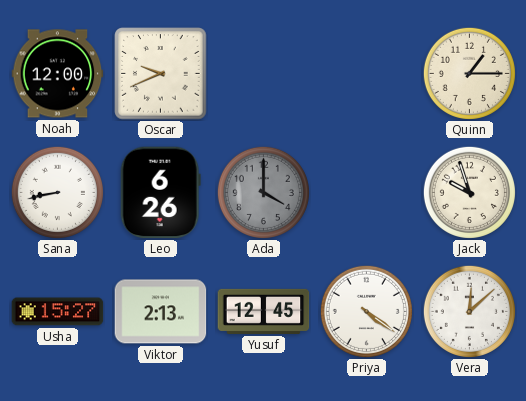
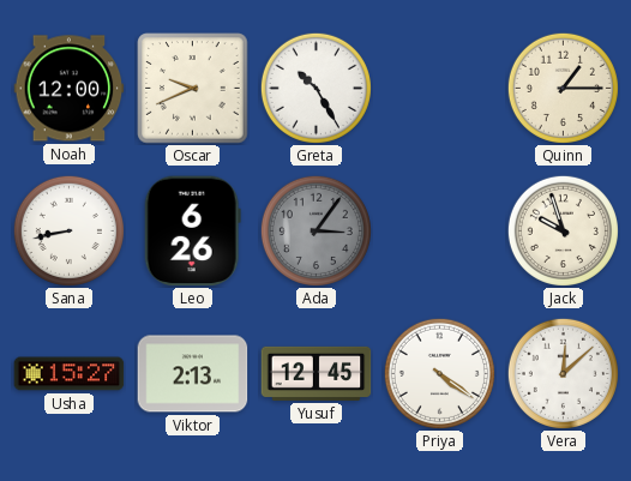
Greta: none -> 10:25 (315, 88)
Ada: 4:00 -> 3:06 (315, 230)
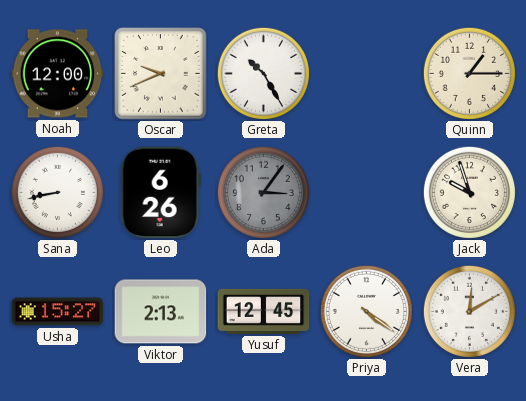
Vera: 12:08 -> 12:10 (469, 311)
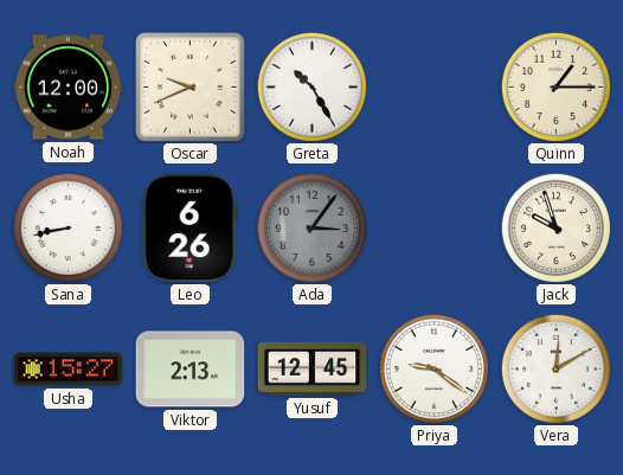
Priya: 4:21 -> 9:21 (433, 368)
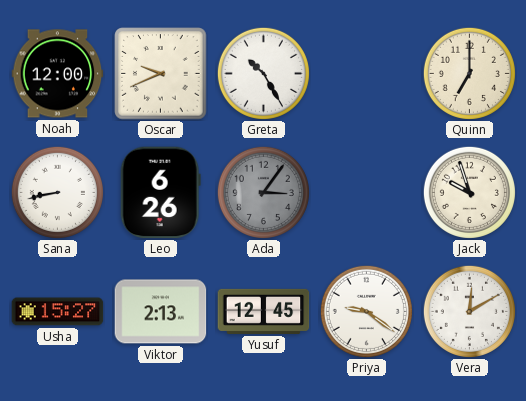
Quinn: 1:15 -> 7:00 (469, 73)
